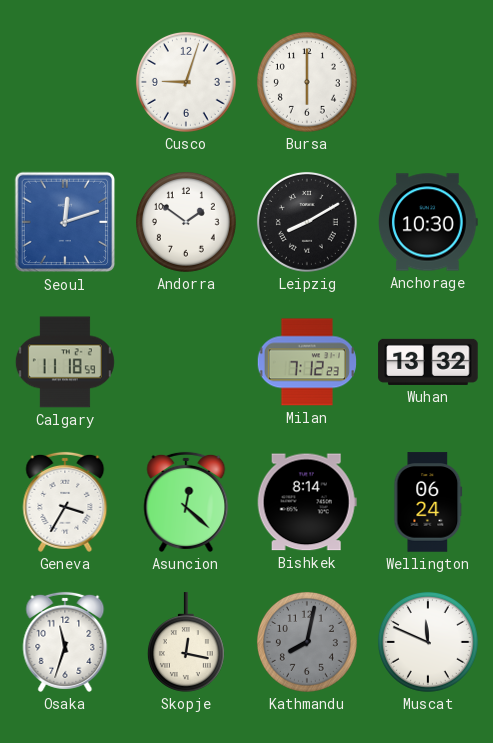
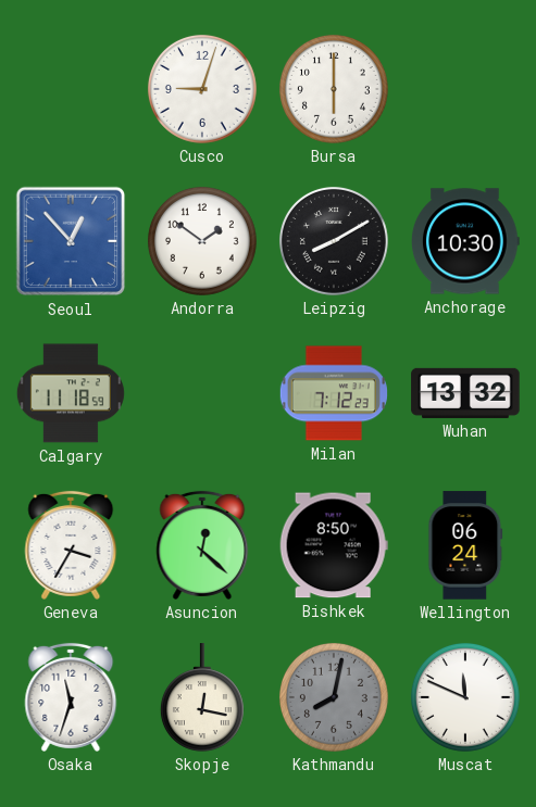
Seoul: 12:12 -> 12:53 (71, 241)
Bishkek: 8:14 -> 8:50 (334, 545)
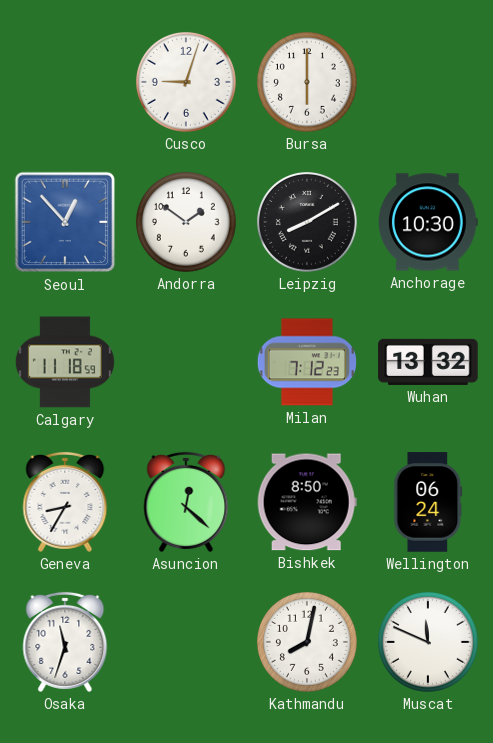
Geneva: 3:35 -> 8:35 (65, 502)
Skopje: 12:17 -> none (202, 697)
Kathmandu dial: grey -> white (307, 642)
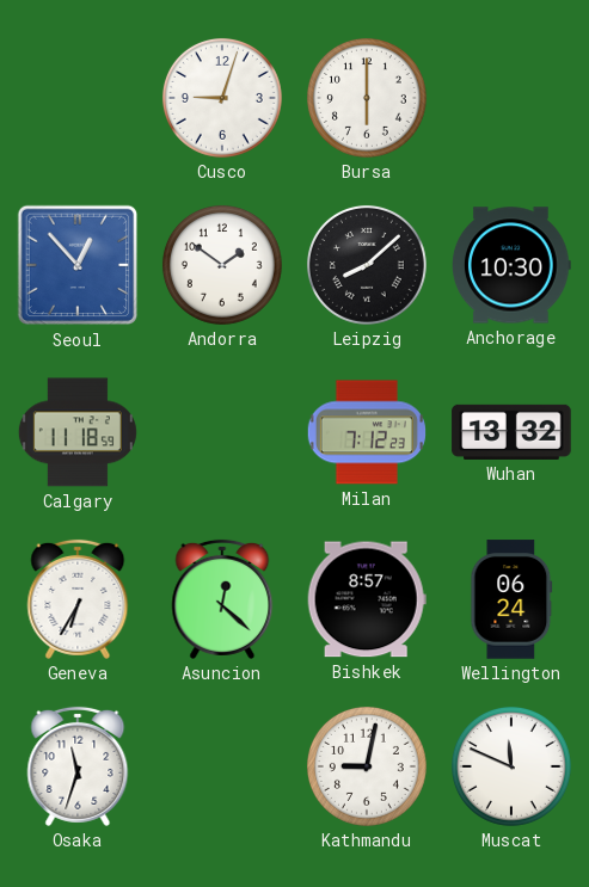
Leipzig: 8:10 -> 8:08 (367, 265)
Geneva: 8:35 -> 6:35 (78, 599)
Bishkek: 8:50 -> 8:57 (367, 599)
Kathmandu: 8:02 -> 9:02 (367, 766)
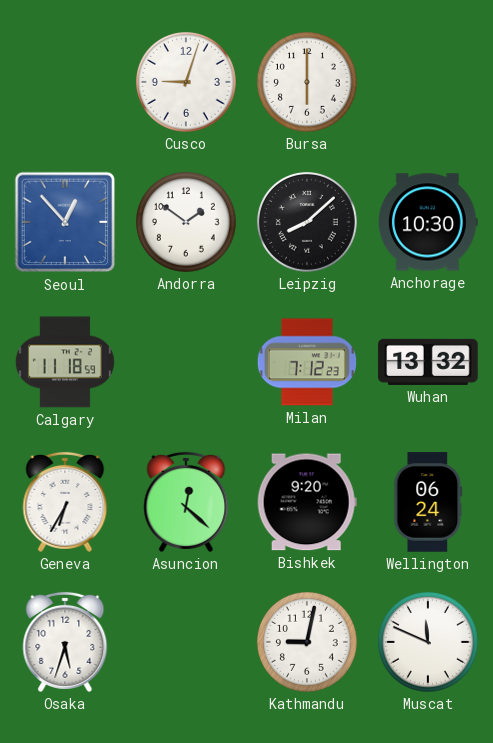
Bishkek: 8:57 -> 9:20 (307, 502)
Osaka: 11:33 -> 5:33 (65, 642)
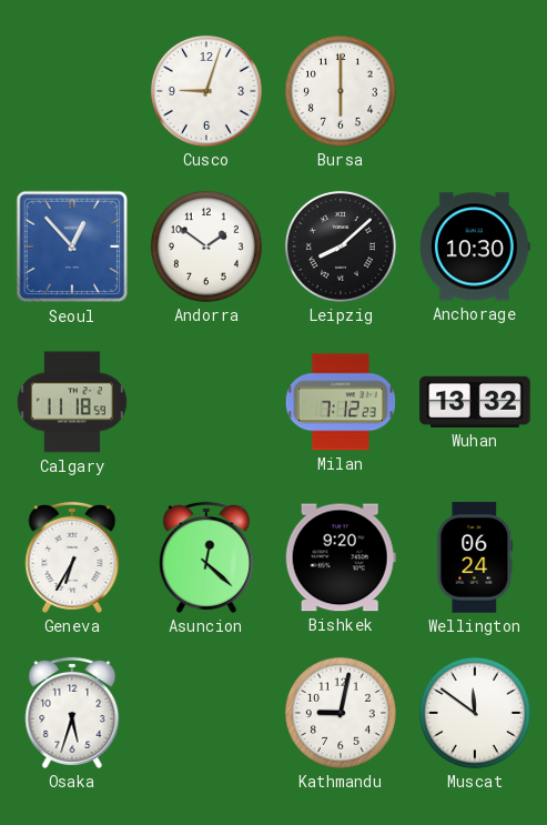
Muscat: 11:49 -> 11:51 (475, 713)
